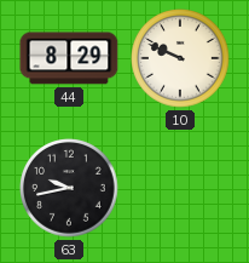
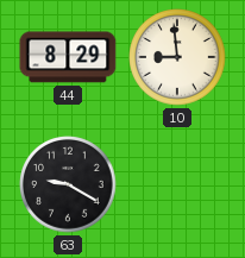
10: 9:49 -> 8:59 (177, 57)
63: 9:43 -> 9:20 (68, 184)
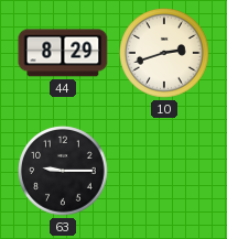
10: 8:59 -> 2:42 (164, 53)
63: 9:20 -> 9:15 (63, 171)
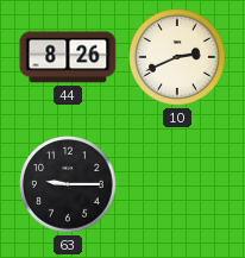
44: 8:29 -> 8:26 (68, 57)
10: 2:42 -> 2:41 (177, 57)
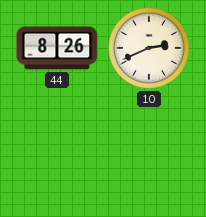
63: 9:15 -> none (68, 184)
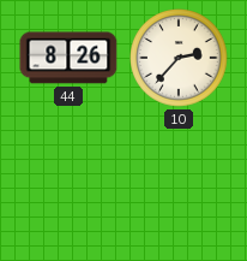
10: 2:41 -> 2:37 (179, 58)
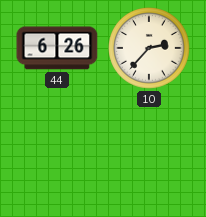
44: 8:26 -> 6:26 (57, 48)
